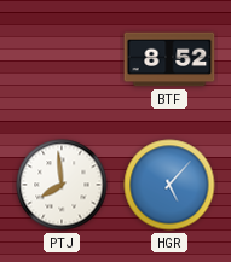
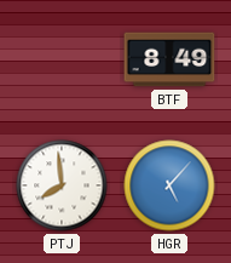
BTF: 8:52 -> 8:49 (169, 59)
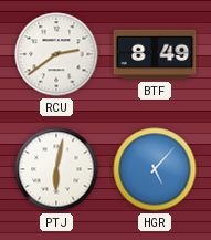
RCU: none -> 2:39 (56, 54)
PTJ: 7:59 -> 6:02 (56, 169)
